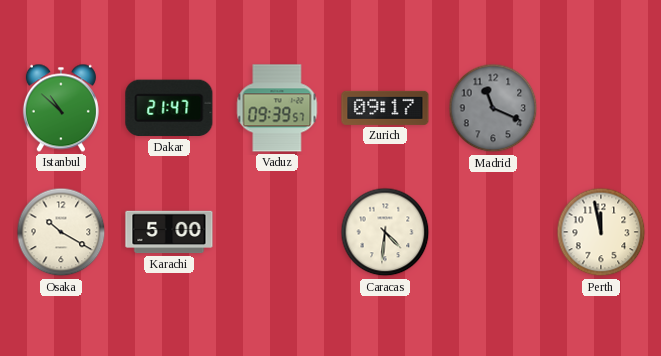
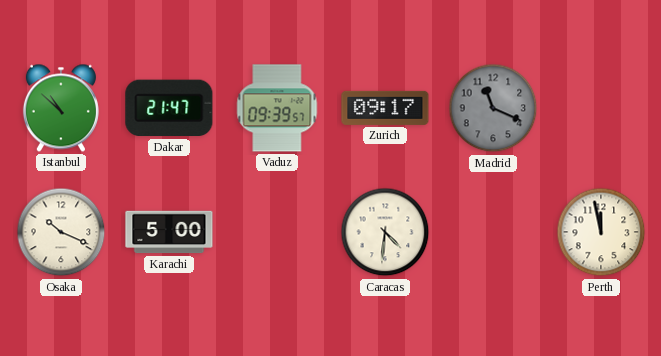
Osaka: 10:20 -> 10:19 (61, 232)
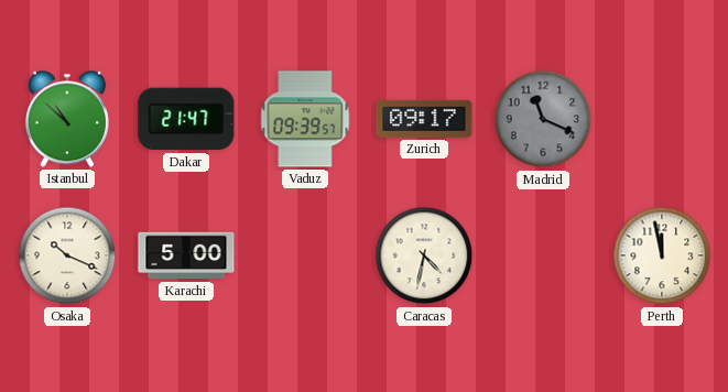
Caracas: 4:31 -> 4:32 (424, 255)
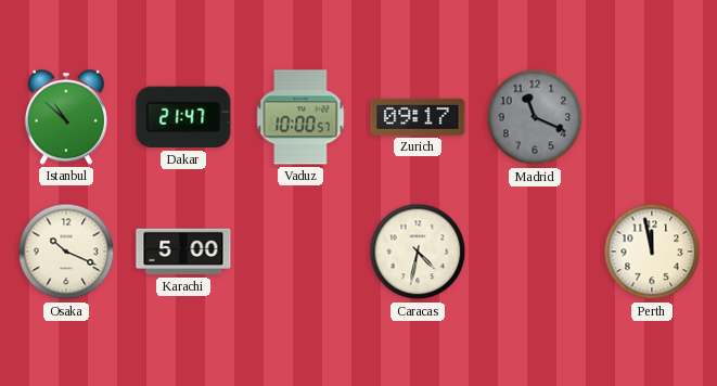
Vaduz: 09:39 -> 10:00 (300, 117)
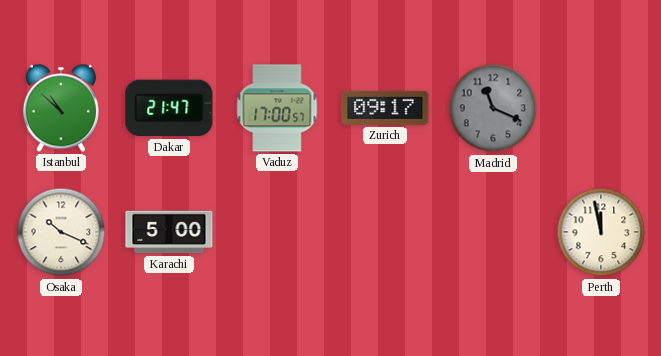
Vaduz: 10:00 -> 17:00 (277, 108)
Caracas: 4:32 -> none (418, 252)
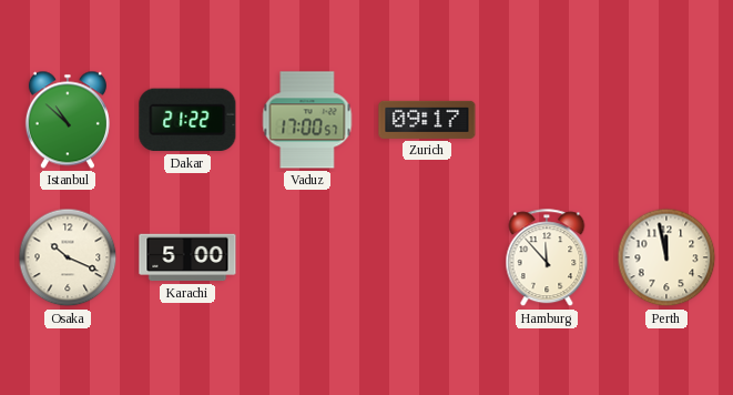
Dakar: 21:47 -> 21:22 (187, 120)
Madrid: 11:19 -> none (493, 108)
Hamburg: none -> 11:53 (547, 259)
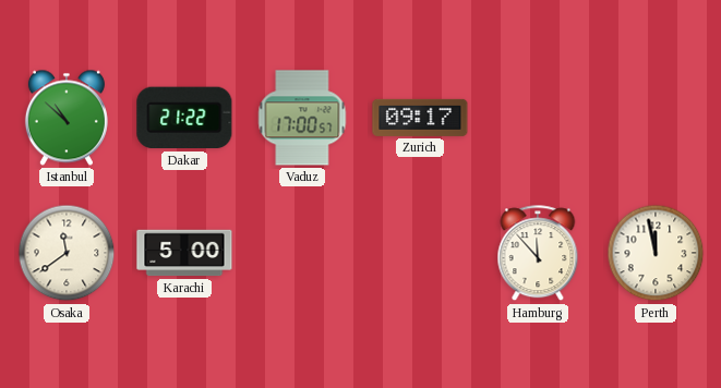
Osaka: 10:19 -> 11:39 (67, 253)
